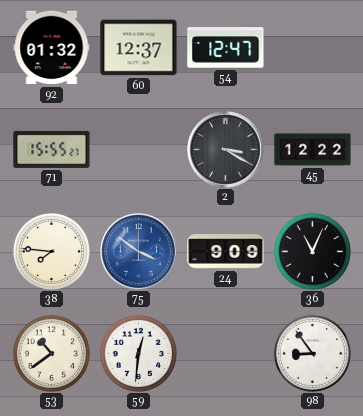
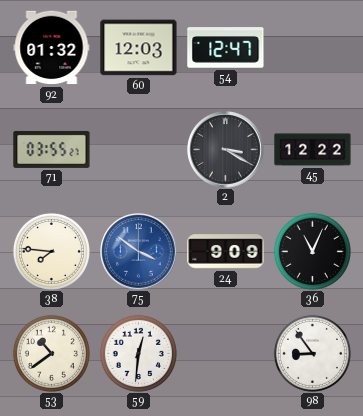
60: 12:37 -> 12:03 (139, 48)
71: 15:55 -> 03:55 (52, 149)
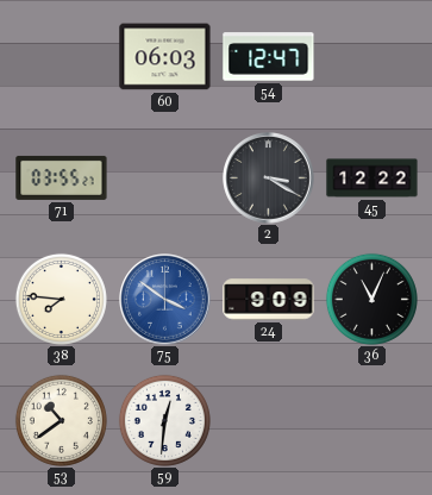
92: 01:32 -> none (52, 48)
60: 12:03 -> 06:03 (165, 57)
98: 8:54 -> none (312, 353)
